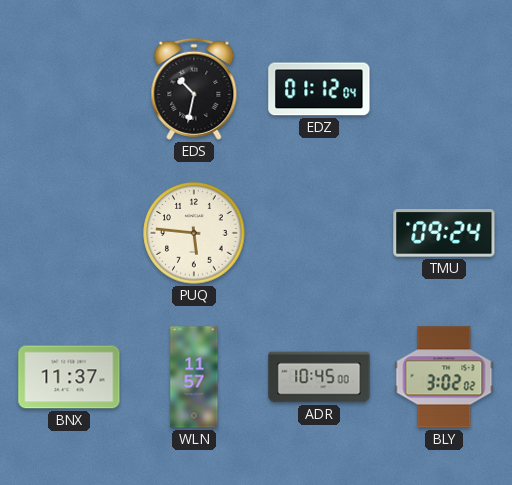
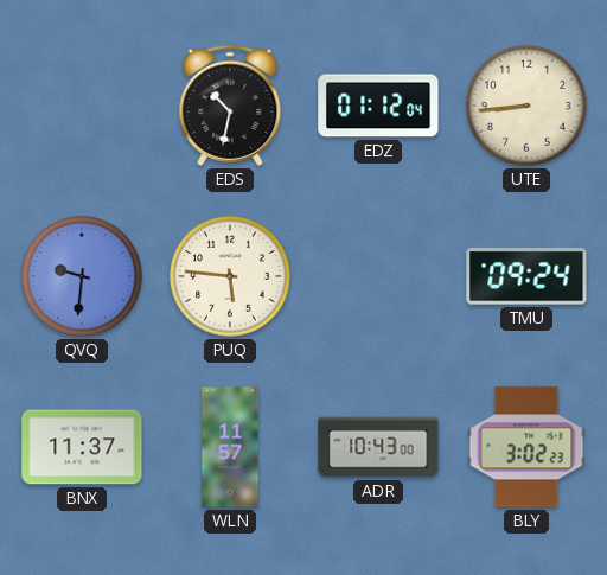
UTE: none -> 8:44 (526, 106)
QVQ: none -> 9:31 (82, 276)
ADR: 10:45 -> 10:43 (378, 447)
BLY: 3:02:02 -> 3:02:23 (526, 447)
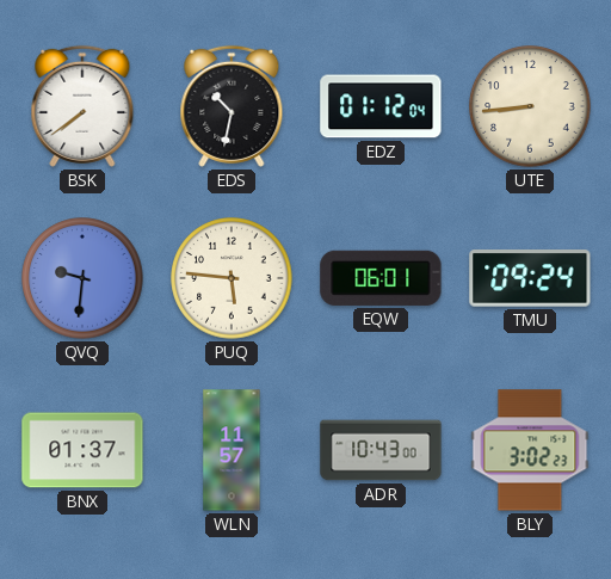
BSK: none -> 7:39 (82, 106)
EQW: none -> 06:01 (381, 278)
BNX: 11:37 -> 01:37 (82, 450)
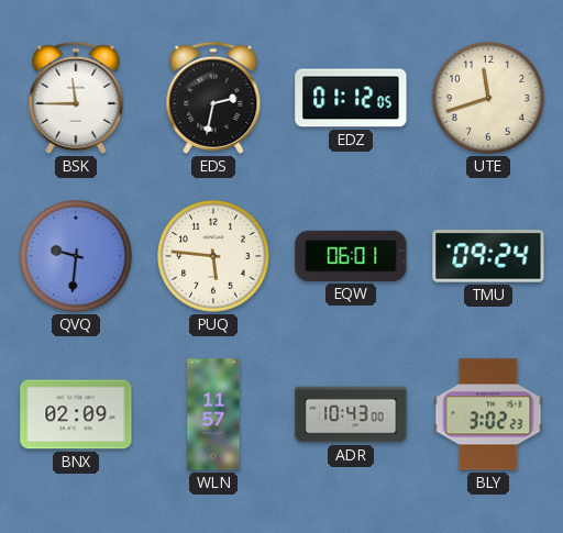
BSK: 7:39 -> 11:45 (76, 98)
EDS: 10:32 -> 2:32 (213, 98)
EDZ: 01:12:04 -> 01:12:05 (351, 98)
UTE: 8:44 -> 11:42 (488, 98)
BNX: 01:37 -> 02:09 (76, 414)
